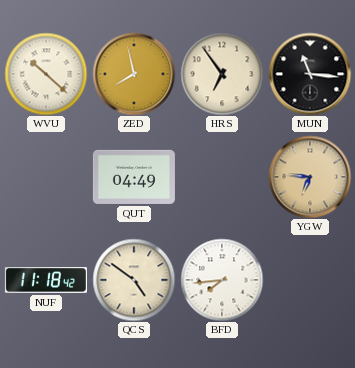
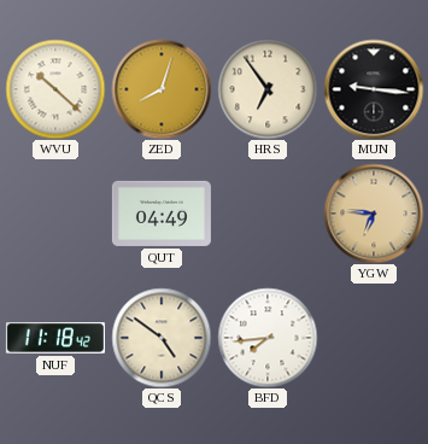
ZED: 7:58 -> 8:03 (162, 89)
MUN: 11:16 -> 9:16 (374, 89)
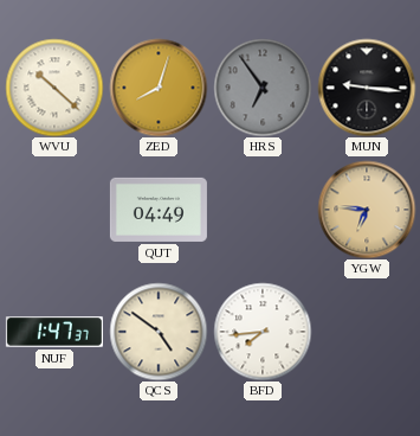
HRS dial: cream -> grey (263, 88)
NUF: 11:18 -> 1:47 (54, 332)
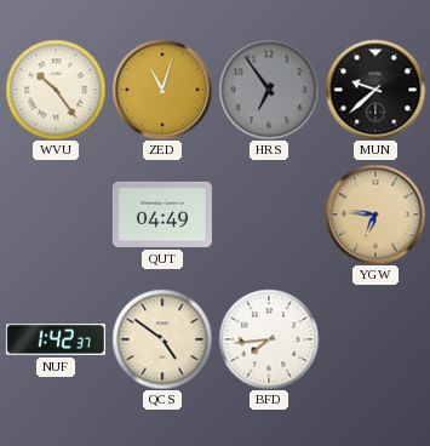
WVU: 10:22 -> 10:24 (56, 90)
ZED: 8:03 -> 11:03 (162, 90)
MUN: 9:16 -> 9:38 (375, 90)
NUF: 1:47 -> 1:42 (56, 339)
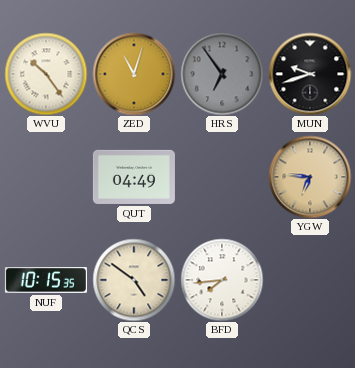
MUN: 9:38 -> 9:42 (310, 74)
NUF: 1:42 -> 10:15 (46, 280)
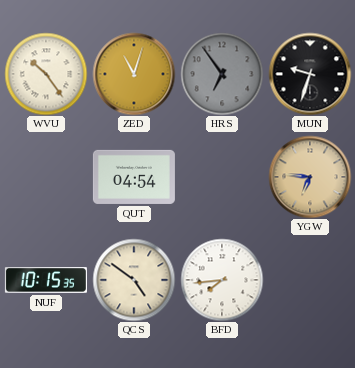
MUN: 9:42 -> 9:33 (310, 74)
QUT: 04:49 -> 04:54 (134, 177)
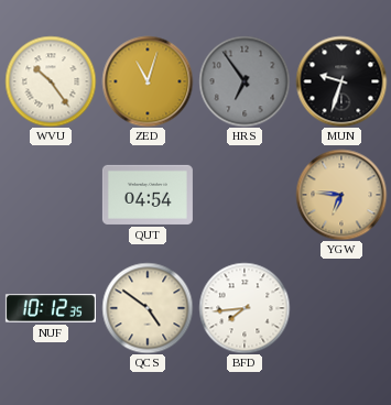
NUF: 10:15 -> 10:12 (51, 308)
